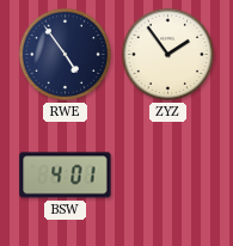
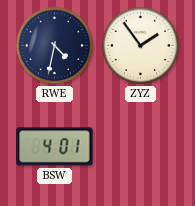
RWE: 4:54 -> 4:32 (55, 46)
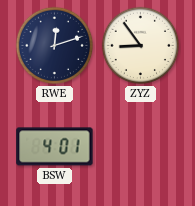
RWE: 4:32 -> 12:12 (55, 46)
ZYZ: 1:54 -> 8:54 (141, 46)
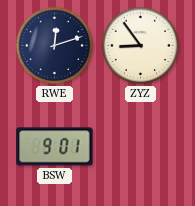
BSW: 4:01 -> 9:01 (55, 147)
